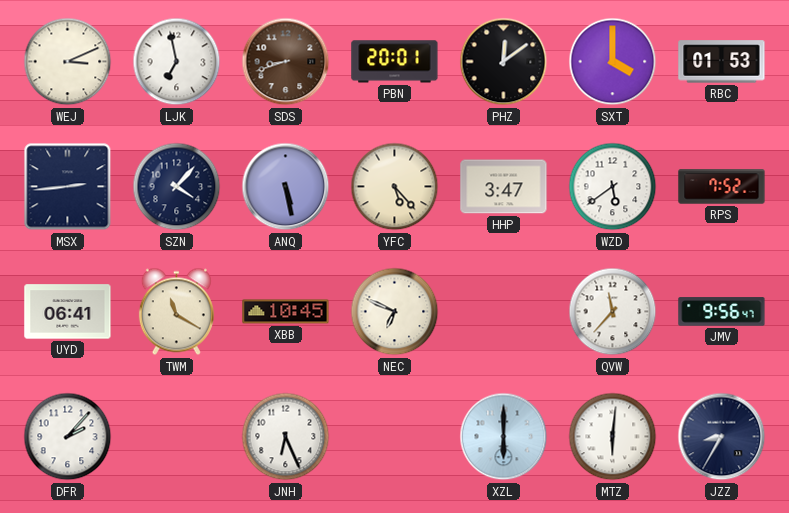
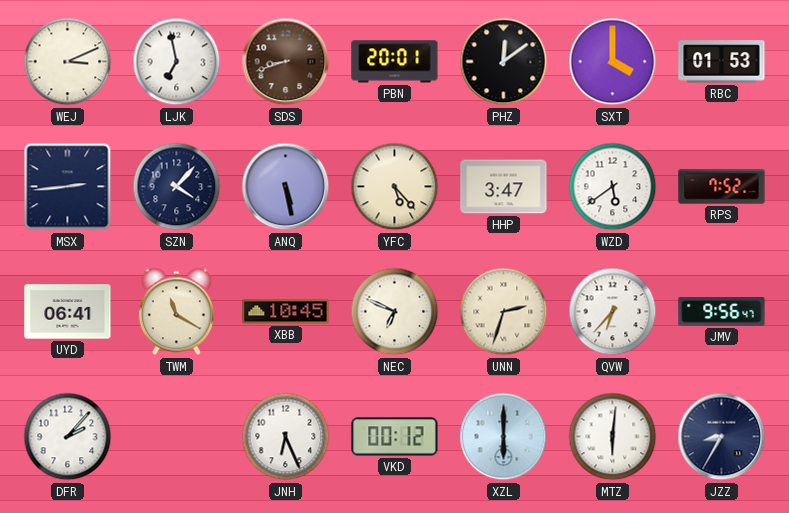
UNN: none -> 2:33 (504, 312)
QVW: 11:37 -> 6:37 (613, 312)
VKD: none -> 00:12 (395, 437)
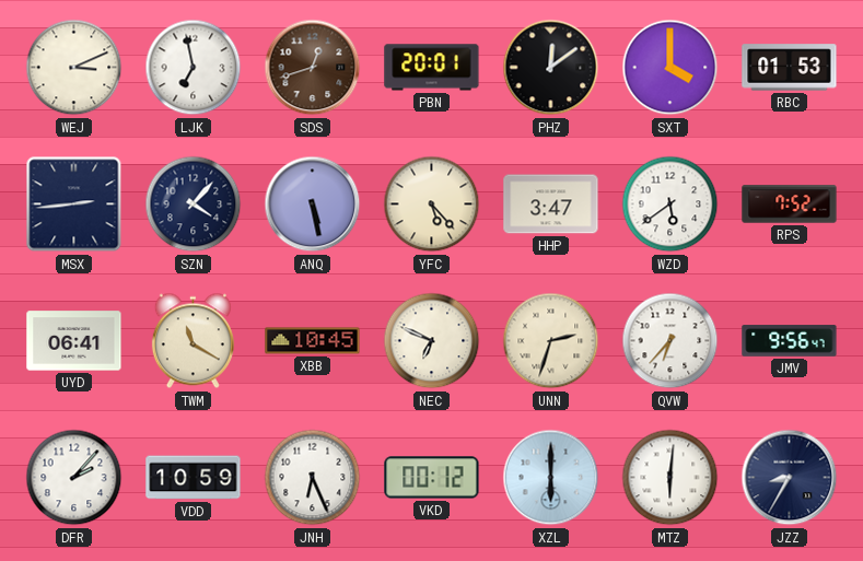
SDS: 8:42 -> 12:42 (313, 68)
VDD: none -> 10:59 (194, 478)
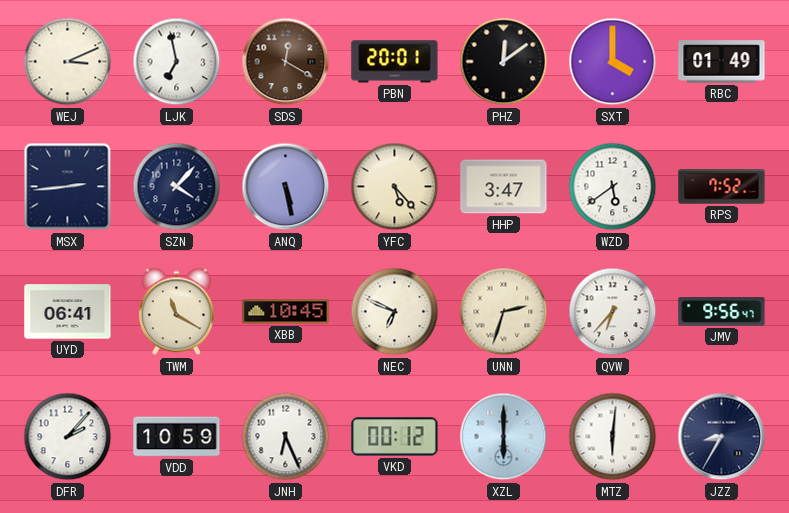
SDS: 12:42 -> 12:20 (286, 62)
RBC: 01:53 -> 01:49 (722, 62)
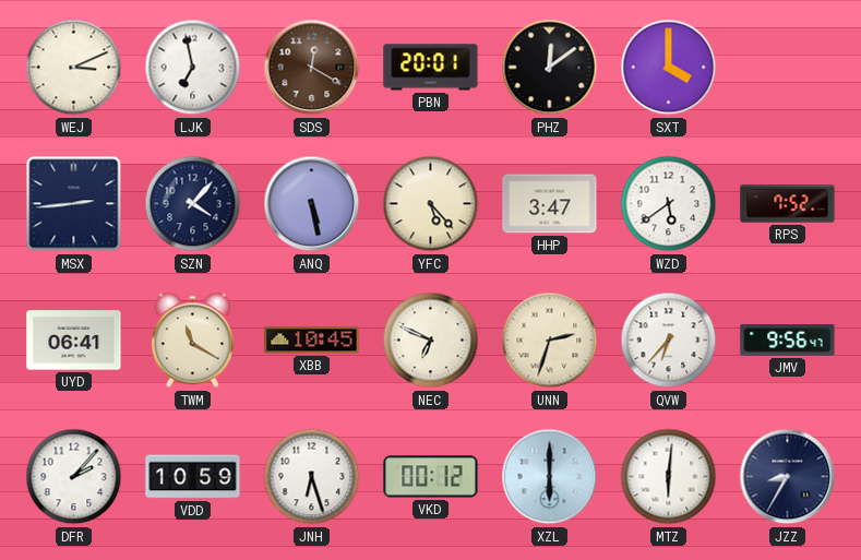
RBC: 01:49 -> none (722, 62)
JNH: 6:26 -> 6:27 (312, 477)
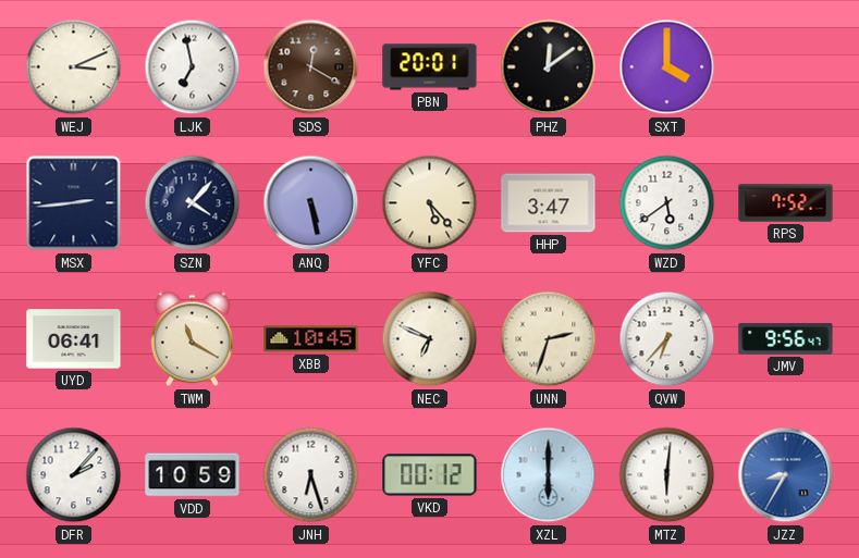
JZZ dial: navy -> blue (786, 475)
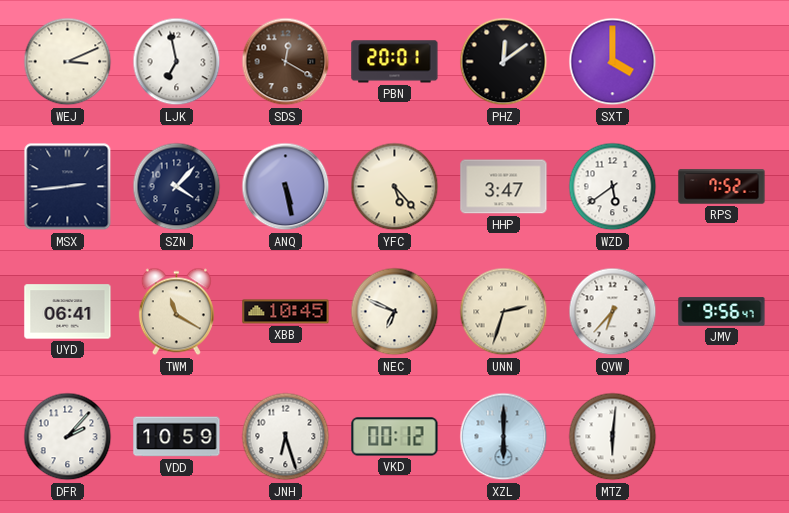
JZZ: 8:35 -> none (786, 475)
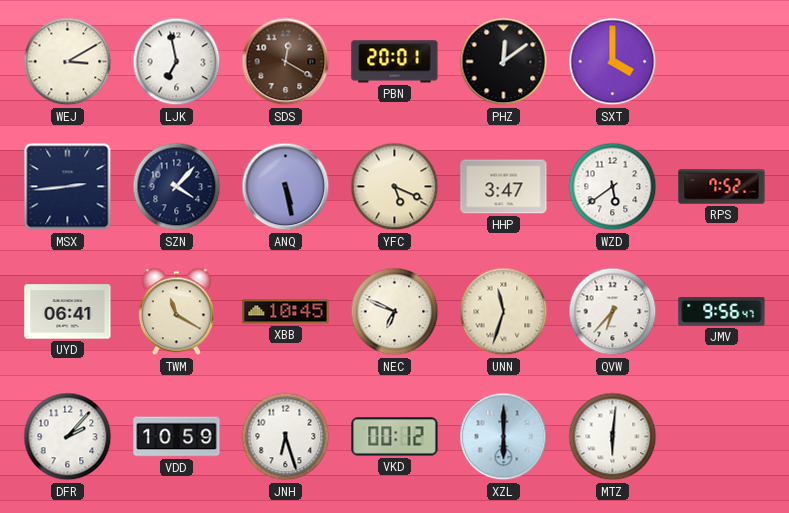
WEJ: 3:11 -> 3:10 (68, 62)
YFC: 5:23 -> 5:19 (395, 187)
UNN: 2:33 -> 11:33 (504, 312)
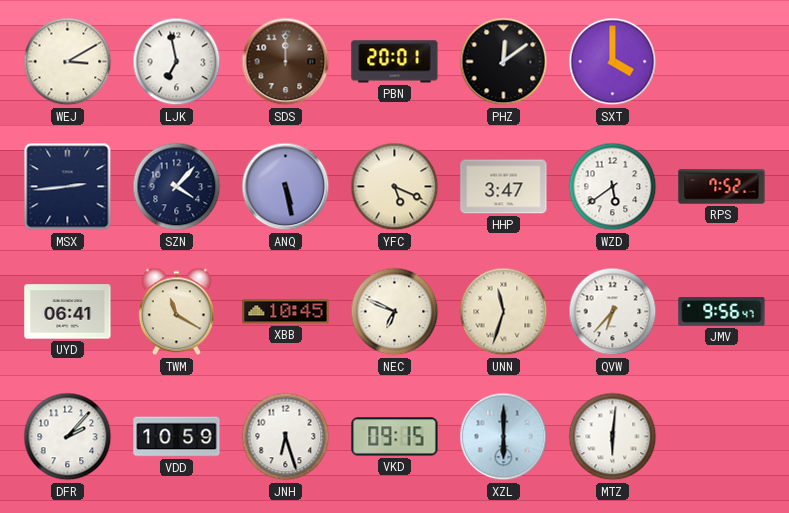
SDS: 12:20 -> 12:00 (286, 62)
VKD: 00:12 -> 09:15 (395, 437)
